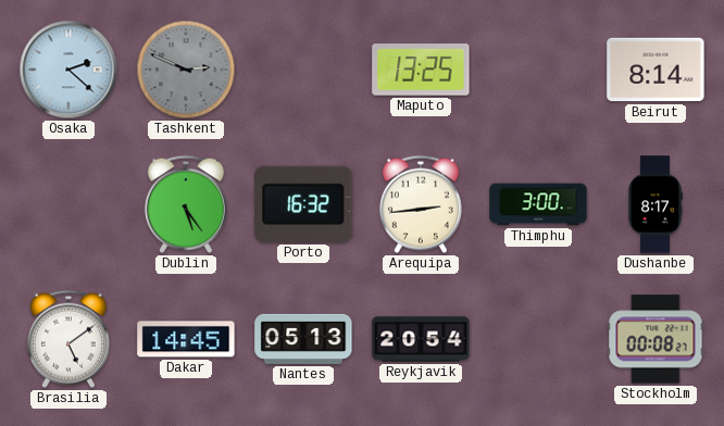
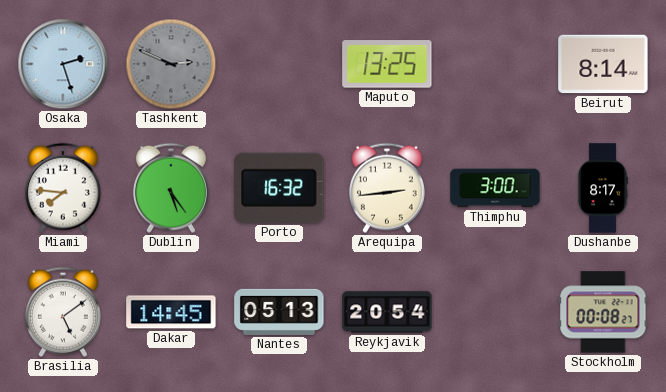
Osaka: 2:22 -> 2:27 (63, 64)
Miami: none -> 7:46 (63, 188)
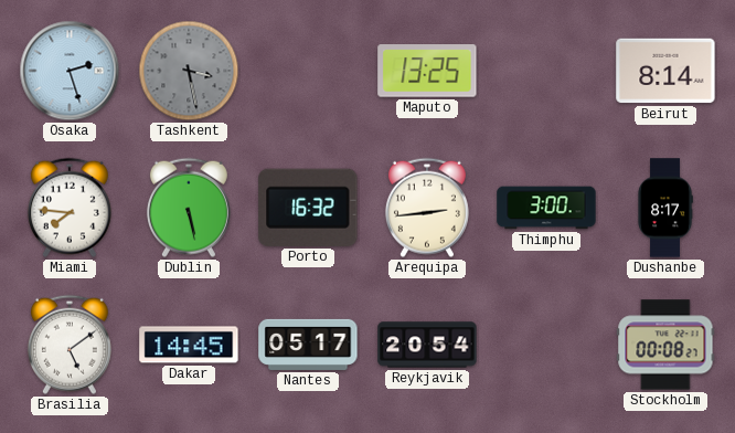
Tashkent: 2:49 -> 3:28 (189, 71)
Dublin: 5:24 -> 5:28 (189, 208)
Nantes: 05:13 -> 05:17 (308, 345)
